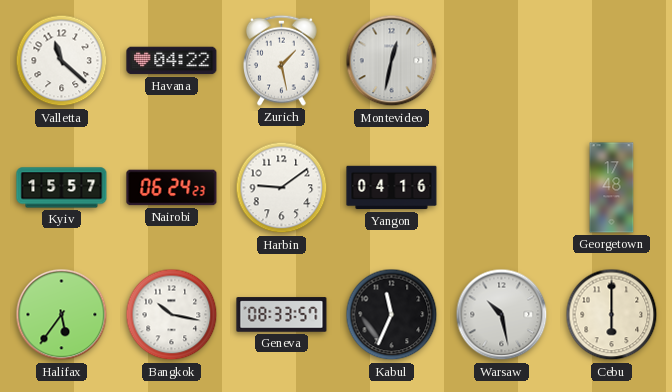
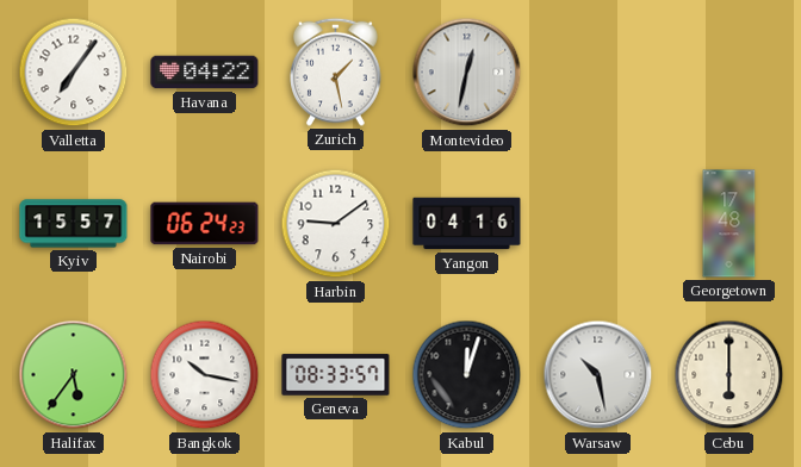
Valletta: 11:22 -> 7:06 (74, 73)
Kabul: 11:34 -> 12:03 (467, 375)
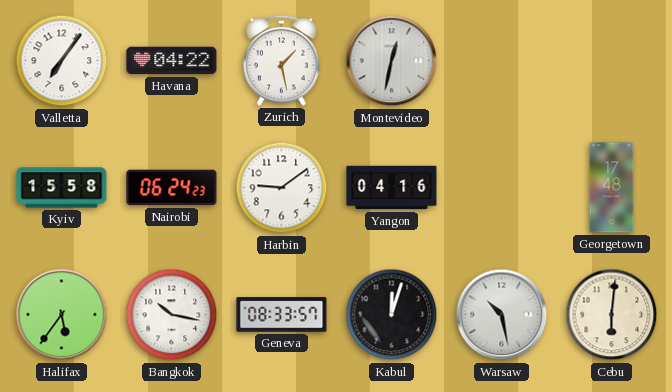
Kyiv: 15:57 -> 15:58 (62, 188)
Cebu: 6:00 -> 6:01 (612, 315)
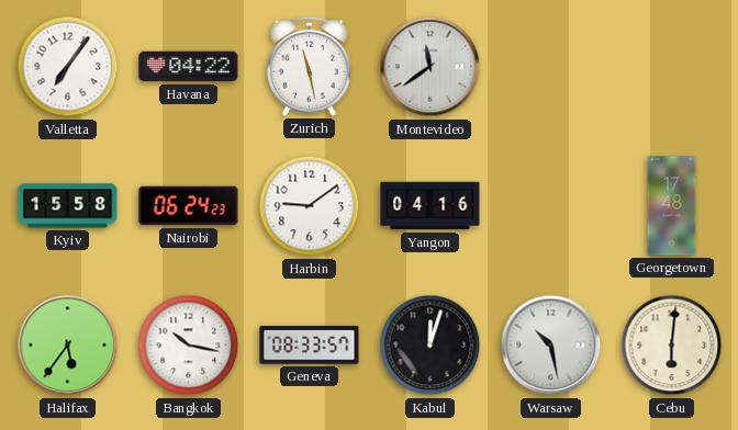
Zurich: 1:28 -> 11:28 (310, 66)
Montevideo: 12:32 -> 11:39 (431, 67)
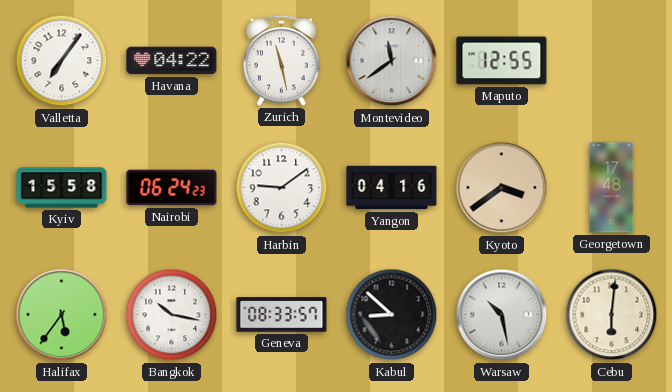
Maputo: none -> 12:55 (502, 61)
Kyoto: none -> 3:39 (502, 188)
Kabul: 12:03 -> 8:52 (392, 315)
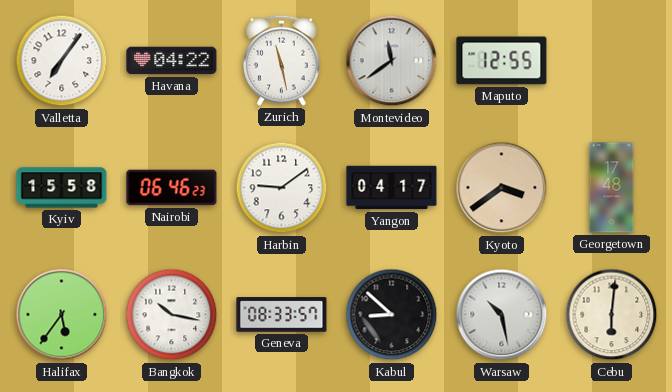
Nairobi: 06:24 -> 06:46 (172, 188)
Yangon: 04:16 -> 04:17 (392, 188)
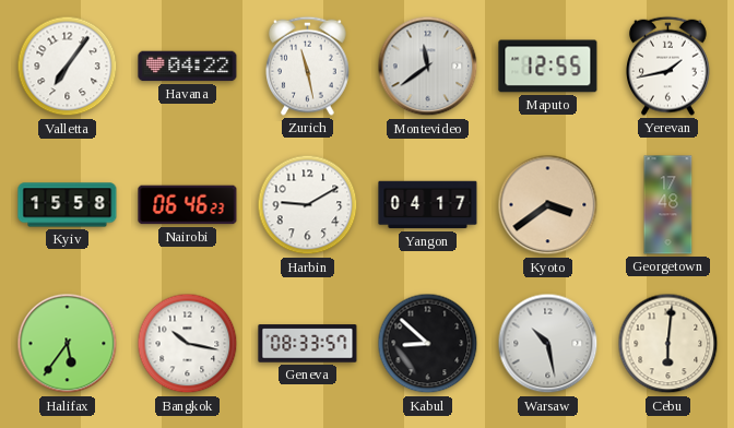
Yerevan: none -> 1:43 (668, 66)
Harbin: 9:09 -> 9:10 (308, 205)
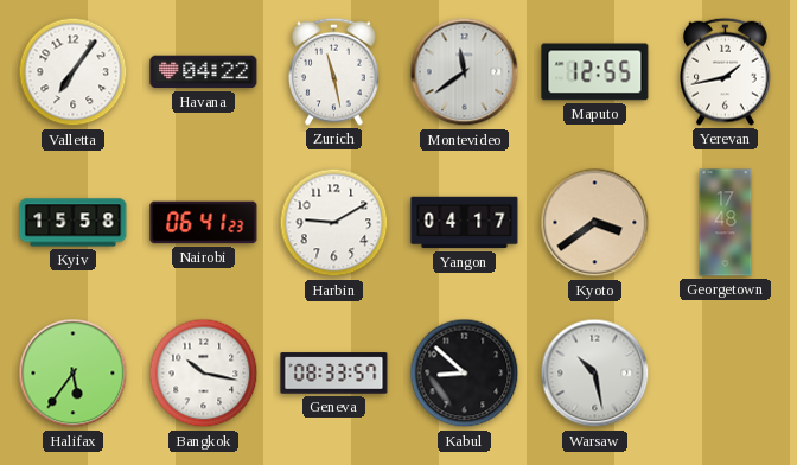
Nairobi: 06:46 -> 06:41 (204, 223)
Cebu: 6:01 -> none (668, 344)
